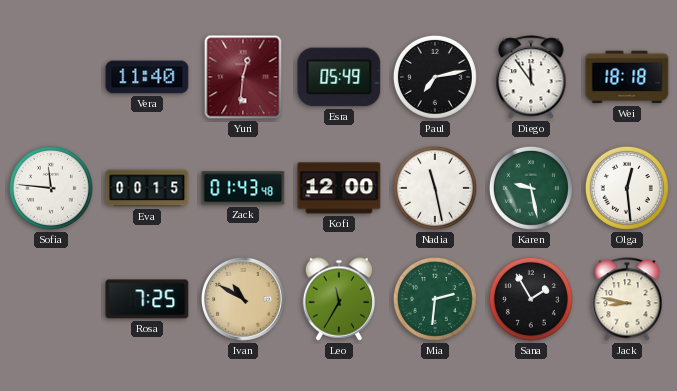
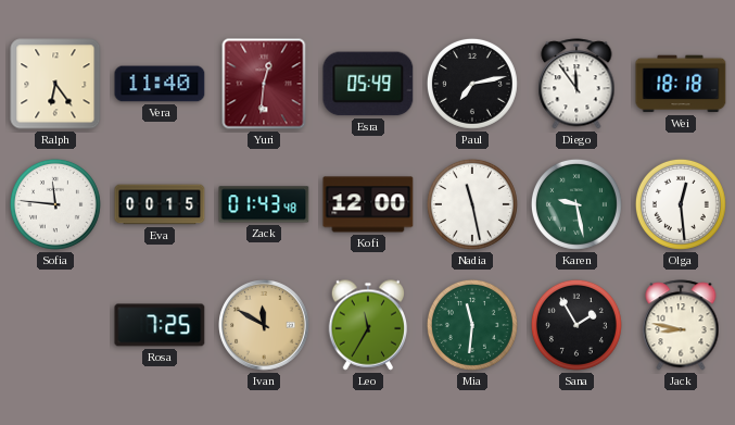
Ralph: none -> 6:24 (55, 84)
Ivan: 10:50 -> 11:50 (265, 326)
Mia: 2:31 -> 11:31 (472, 325)
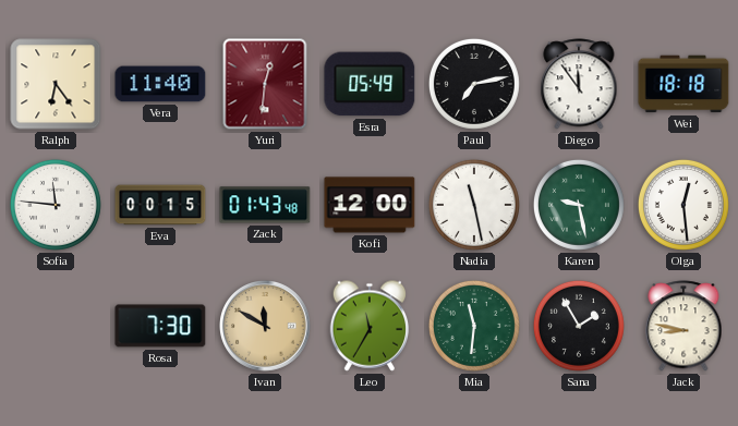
Rosa: 7:25 -> 7:30 (160, 326)
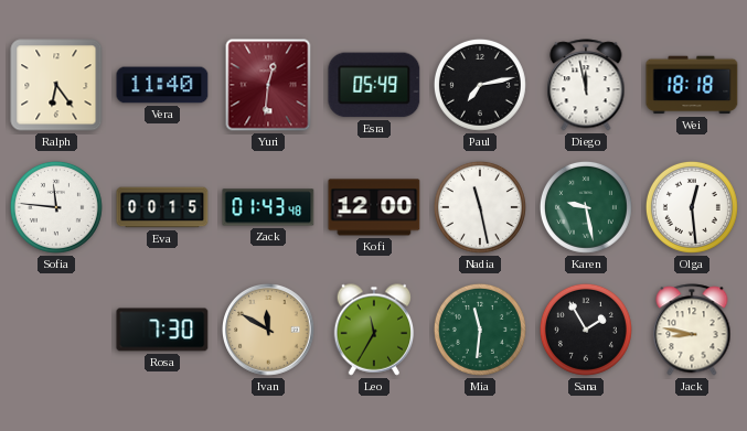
Diego: 11:54 -> 11:58 (586, 85)
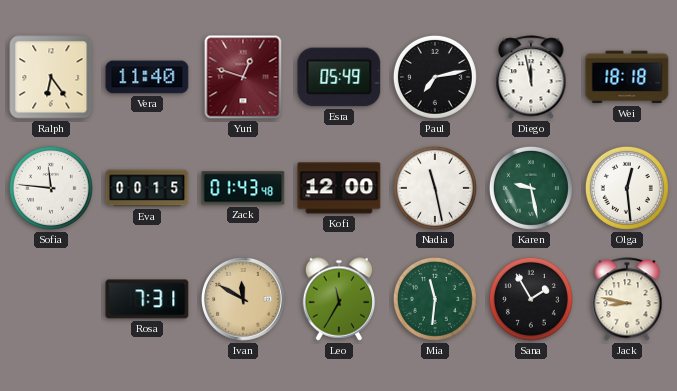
Yuri: 12:31 -> 12:48 (243, 77)
Rosa: 7:30 -> 7:31 (147, 299)
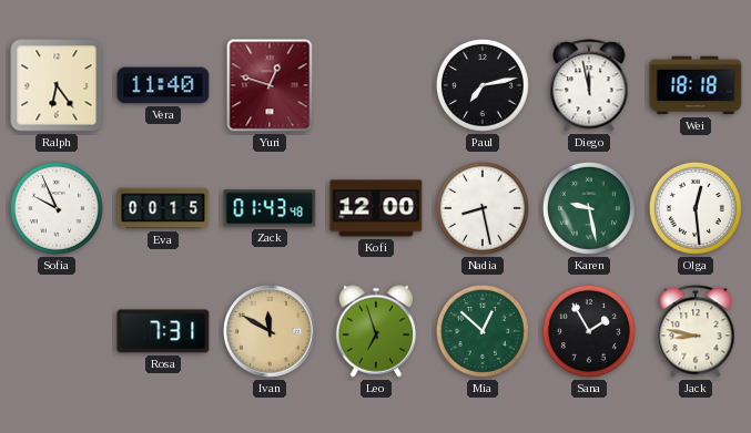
Esra: 05:49 -> none (339, 77)
Sofia: 11:46 -> 9:56 (57, 208)
Nadia: 11:28 -> 8:28 (483, 208)
Leo: 11:35 -> 6:57 (376, 331)
Mia: 11:31 -> 12:52 (483, 331)
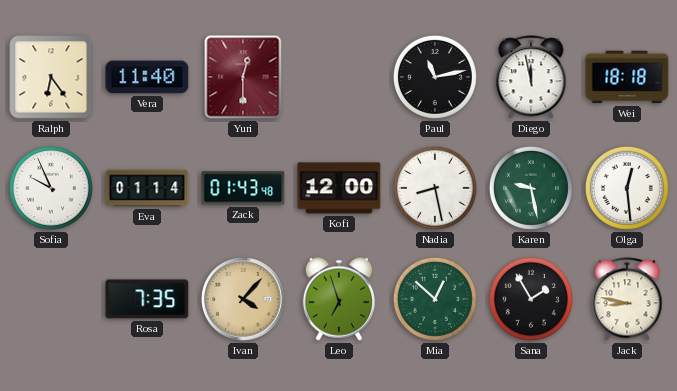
Yuri: 12:48 -> 12:30 (243, 77)
Paul: 7:13 -> 11:13 (435, 77)
Eva: 00:15 -> 01:14 (147, 188)
Rosa: 7:31 -> 7:35 (147, 299)
Ivan: 11:50 -> 4:07 (244, 300)
